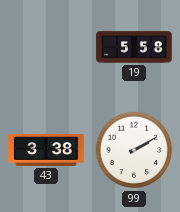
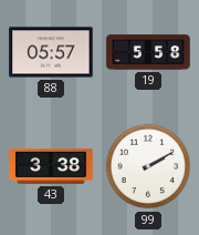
88: none -> 05:57 (51, 52)
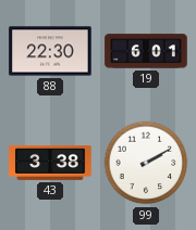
88: 05:57 -> 22:30 (50, 51)
19: 5:58 -> 6:01 (146, 51)
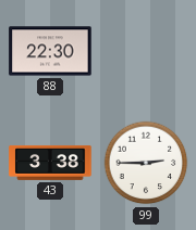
19: 6:01 -> none (146, 51)
99: 2:10 -> 2:45 (146, 163)
